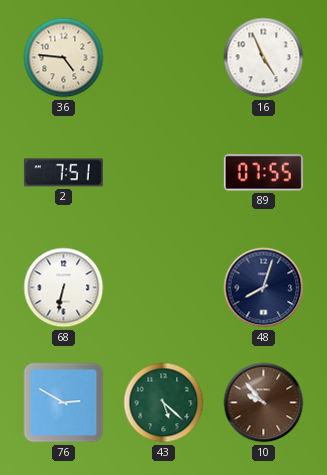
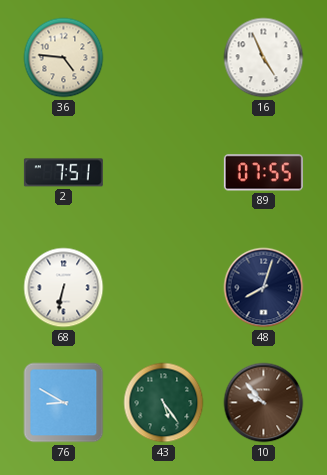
76: 2:50 -> 8:50 (64, 403)
43: 5:22 -> 5:24 (164, 403)
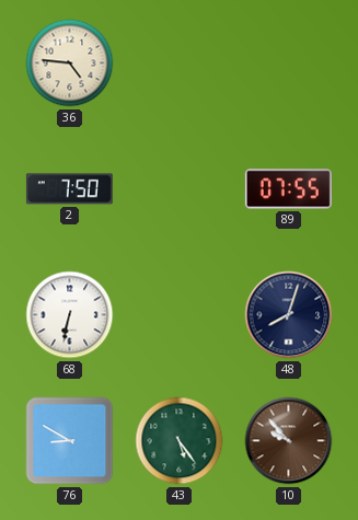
16: 4:56 -> none (264, 58)
2: 7:51 -> 7:50 (69, 189)
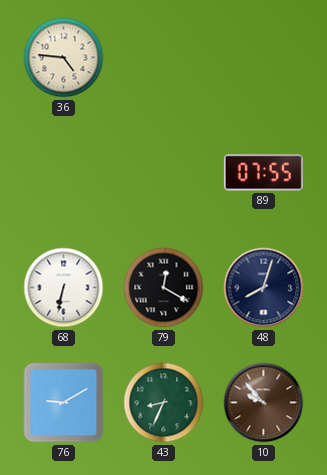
2: 7:50 -> none (69, 189)
79: none -> 12:20 (164, 288)
76: 8:50 -> 9:10 (64, 403)
43: 5:24 -> 8:34 (164, 403)
